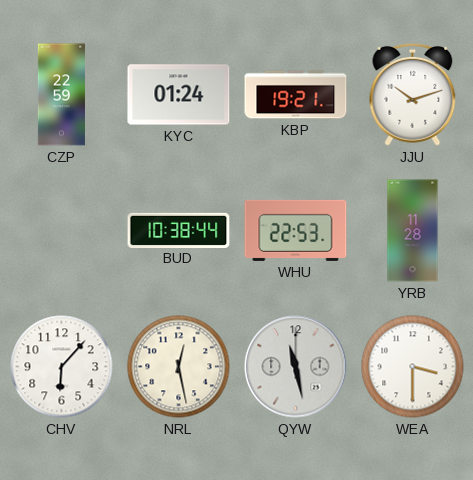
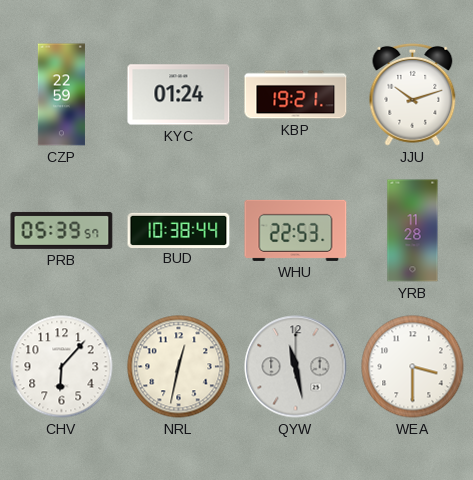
PRB: none -> 05:39 (62, 230)
NRL: 12:28 -> 12:32 (179, 367)
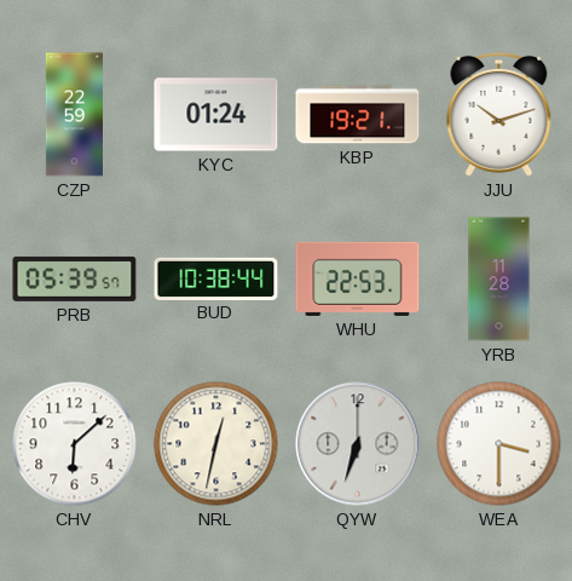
CHV: 6:07 -> 6:08 (75, 444)
QYW: 11:28 -> 6:33 (358, 444)
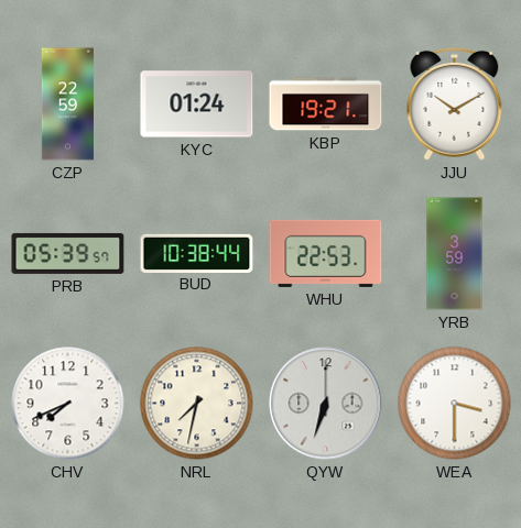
JJU: 10:12 -> 10:10 (455, 103)
YRB: 11:28 -> 3:59 (455, 254)
CHV: 6:08 -> 7:41 (68, 404)
NRL: 12:32 -> 7:32 (197, 404)
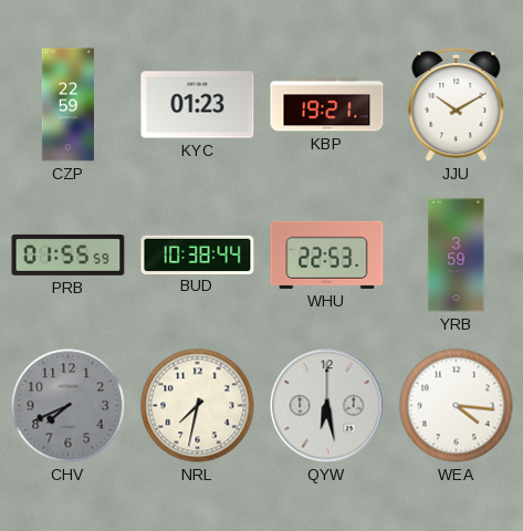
KYC: 01:24 -> 01:23 (198, 105)
PRB: 05:39 -> 01:55 (69, 254)
CHV dial: white -> grey (69, 406)
QYW: 6:33 -> 6:28 (327, 406)
WEA: 3:30 -> 4:16 (457, 406)
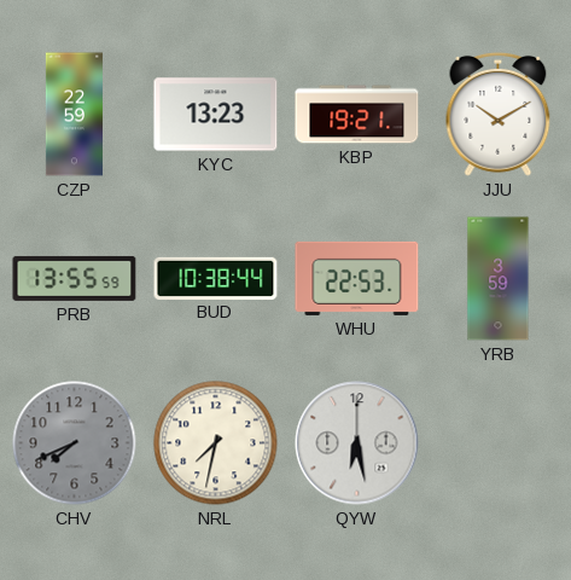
KYC: 01:23 -> 13:23 (216, 115)
PRB: 01:55 -> 13:55 (75, 278)
WEA: 4:16 -> none (457, 406)
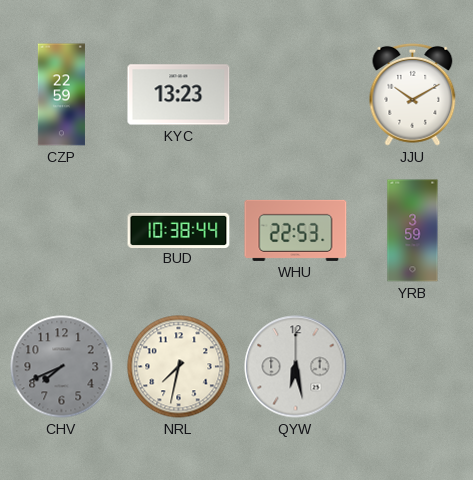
KBP: 19:21 -> none (357, 115)
PRB: 13:55 -> none (75, 278)
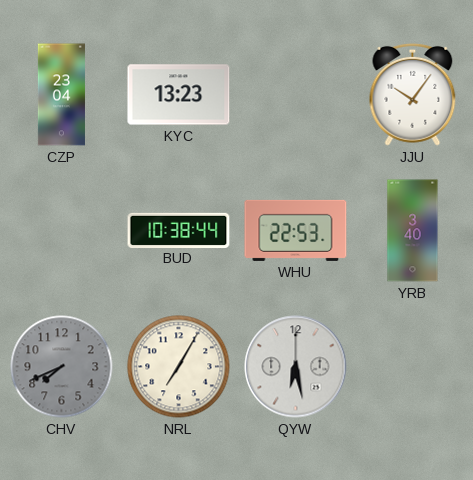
CZP: 22:59 -> 23:04 (61, 95)
JJU: 10:10 -> 10:06 (413, 94)
YRB: 3:59 -> 3:40 (413, 231)
NRL: 7:32 -> 7:05 (179, 367)
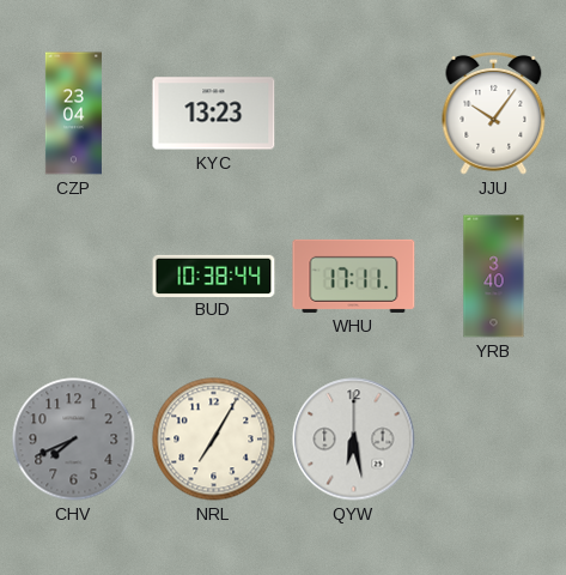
WHU: 22:53 -> 17:11 (354, 276)
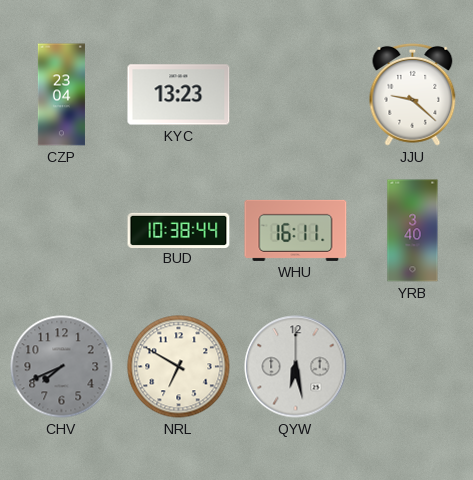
JJU: 10:06 -> 9:22 (413, 94)
WHU: 17:11 -> 16:11 (296, 230)
NRL: 7:05 -> 6:50 (179, 367)
